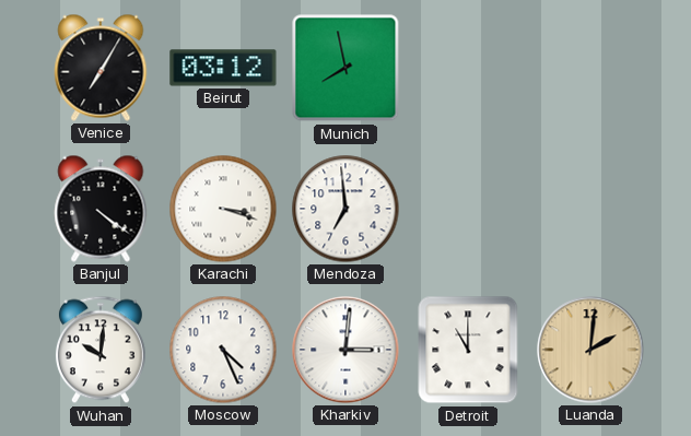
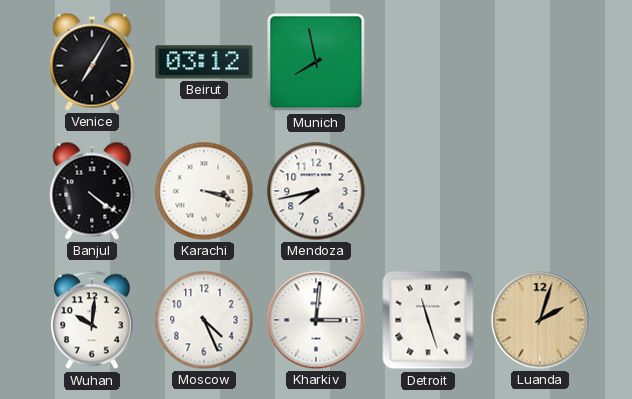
Mendoza: 6:59 -> 7:43 (316, 191)
Detroit: 11:00 -> 11:27 (428, 320)
Luanda: 2:01 -> 2:03 (540, 320)
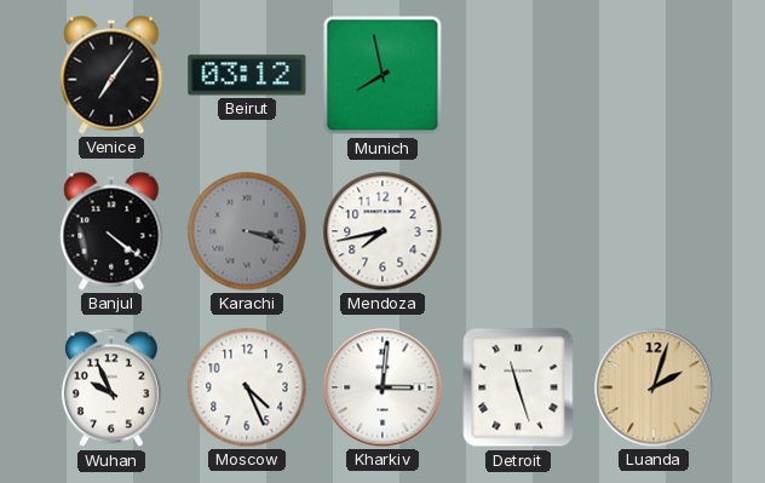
Venice: 7:05 -> 7:06 (111, 75)
Karachi dial: white -> grey (247, 231)
Wuhan: 10:01 -> 9:56 (111, 387)
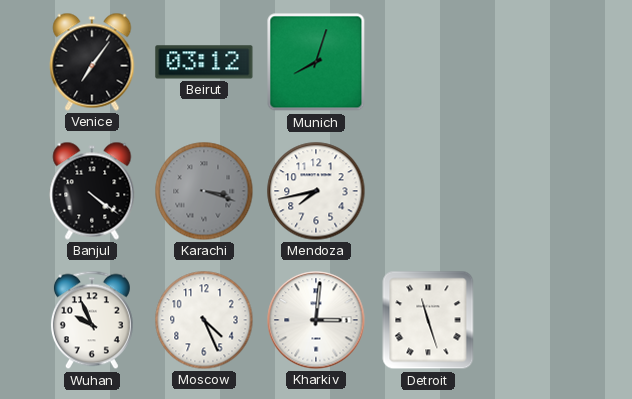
Munich: 7:58 -> 8:03 (316, 62)
Luanda: 2:03 -> none (654, 387)
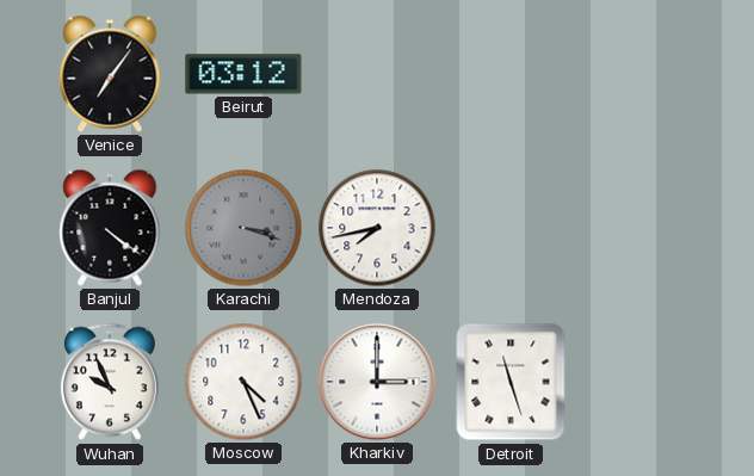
Munich: 8:03 -> none (316, 62)
Kharkiv: 3:01 -> 3:00 (377, 382)
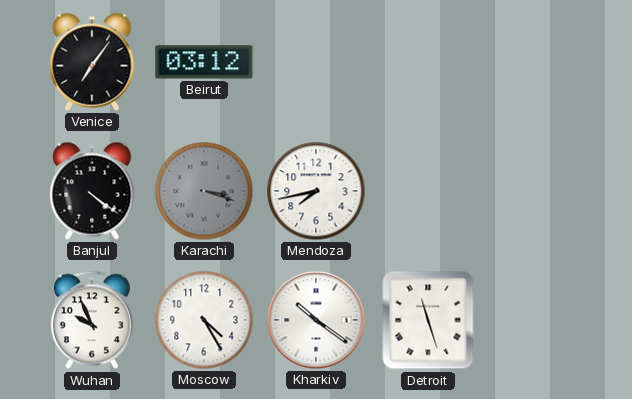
Moscow: 4:26 -> 4:25 (204, 320)
Kharkiv: 3:00 -> 10:21 (316, 320)
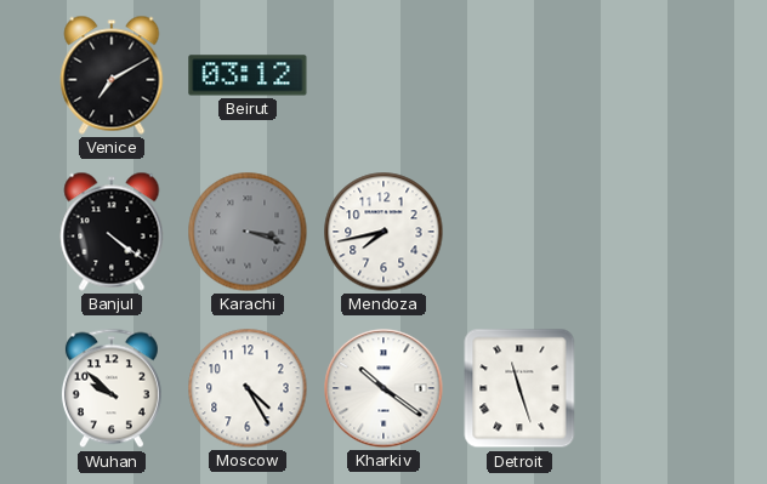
Venice: 7:06 -> 7:10 (112, 75)
Wuhan: 9:56 -> 9:52 (112, 388)
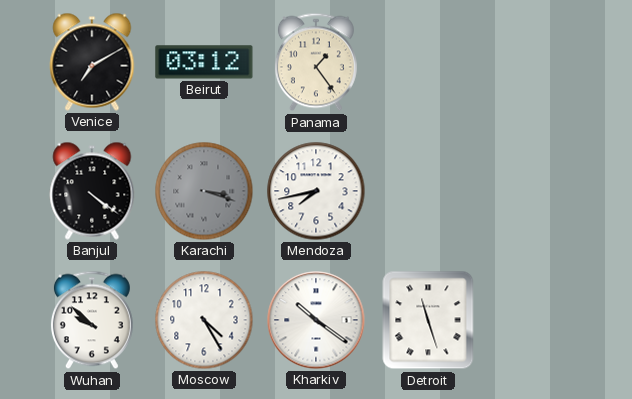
Panama: none -> 1:24 (316, 62)
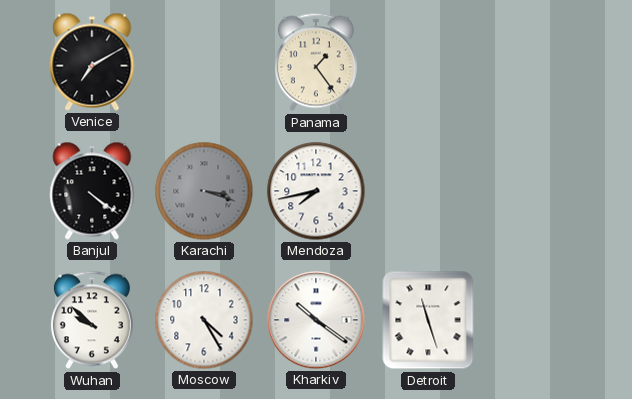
Beirut: 03:12 -> none (204, 62)
